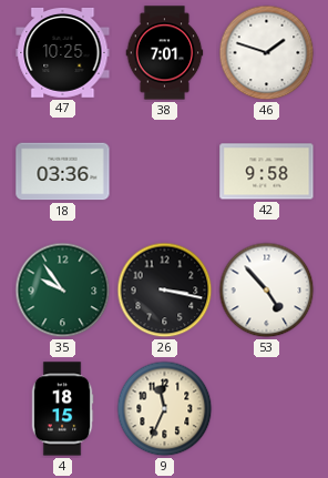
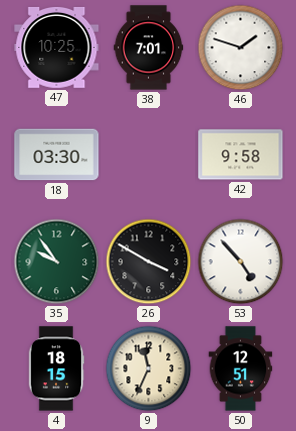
18: 03:36 -> 03:30 (57, 155)
26: 3:17 -> 3:50 (149, 262)
50: none -> 12:51 (241, 369)
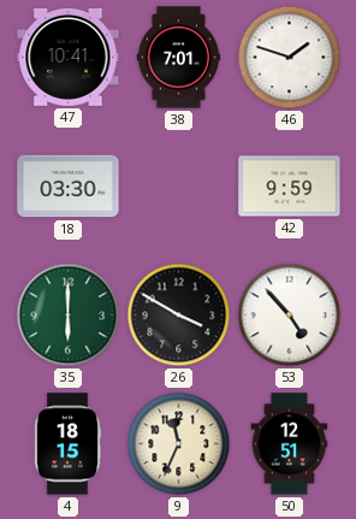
47: 10:25 -> 10:41 (69, 57)
42: 9:58 -> 9:59 (290, 187)
35: 9:54 -> 6:00 (69, 315)
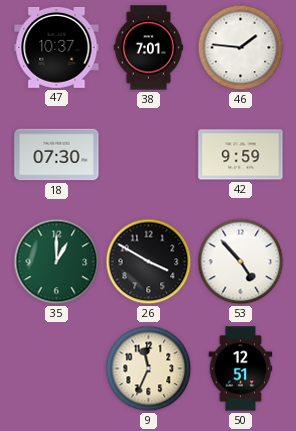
47: 10:41 -> 10:37 (57, 47)
46: 1:48 -> 1:46 (241, 48)
18: 03:30 -> 07:30 (57, 155)
35: 6:00 -> 1:00 (57, 262)
4: 18:15 -> none (67, 444)
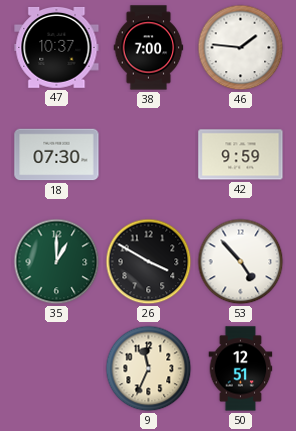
38: 7:01 -> 7:00 (149, 48)
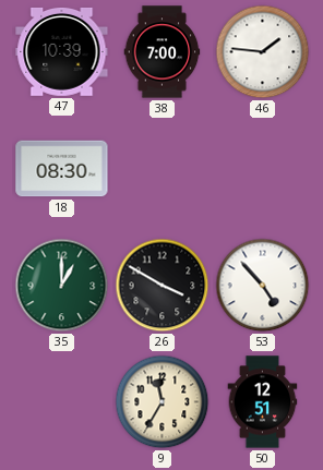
47: 10:37 -> 10:39 (62, 51)
18: 07:30 -> 08:30 (62, 169)
42: 9:59 -> none (241, 155)
9: 11:34 -> 11:35 (163, 402)
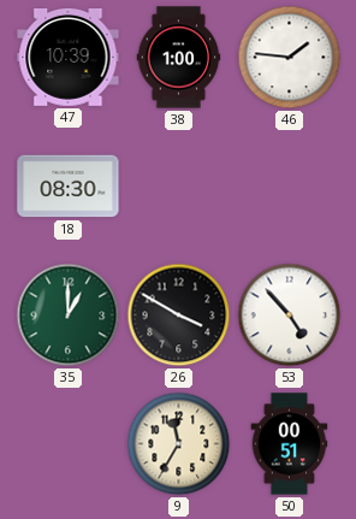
38: 7:00 -> 1:00 (179, 58)
50: 12:51 -> 00:51 (290, 444)
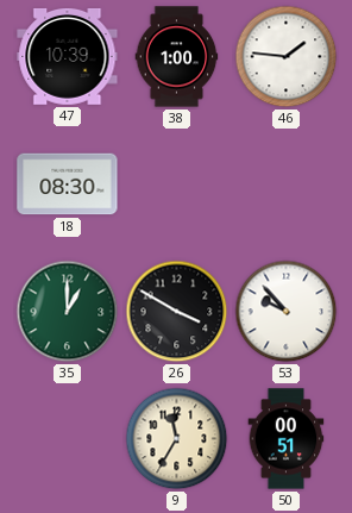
53: 4:53 -> 9:53 (287, 312)
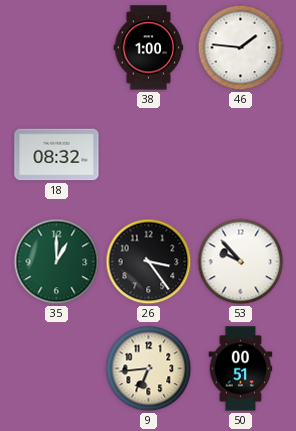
47: 10:39 -> none (68, 56)
18: 08:30 -> 08:32 (57, 155)
26: 3:50 -> 3:24 (149, 262)
9: 11:35 -> 6:44 (149, 369)
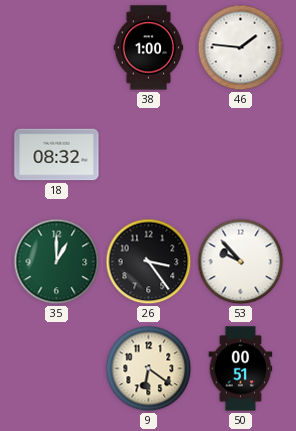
9: 6:44 -> 6:21 (149, 369)
